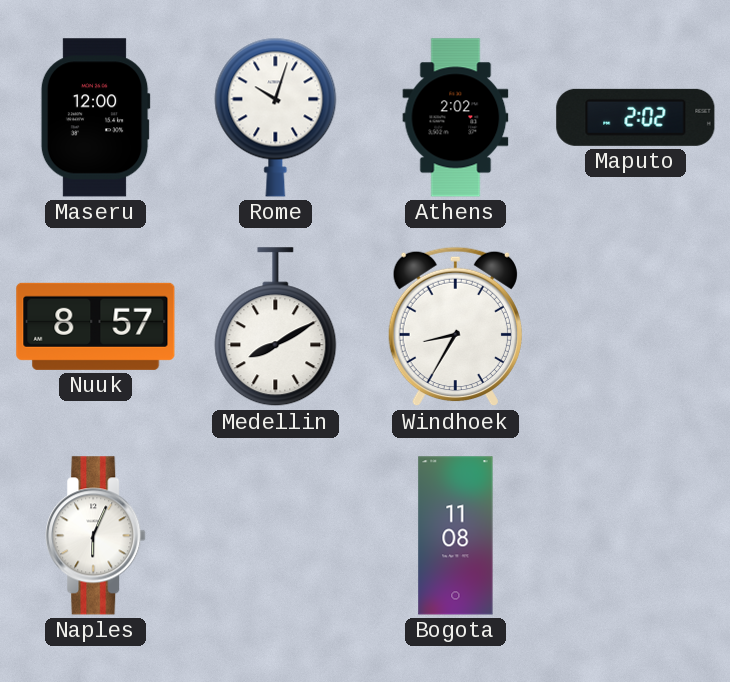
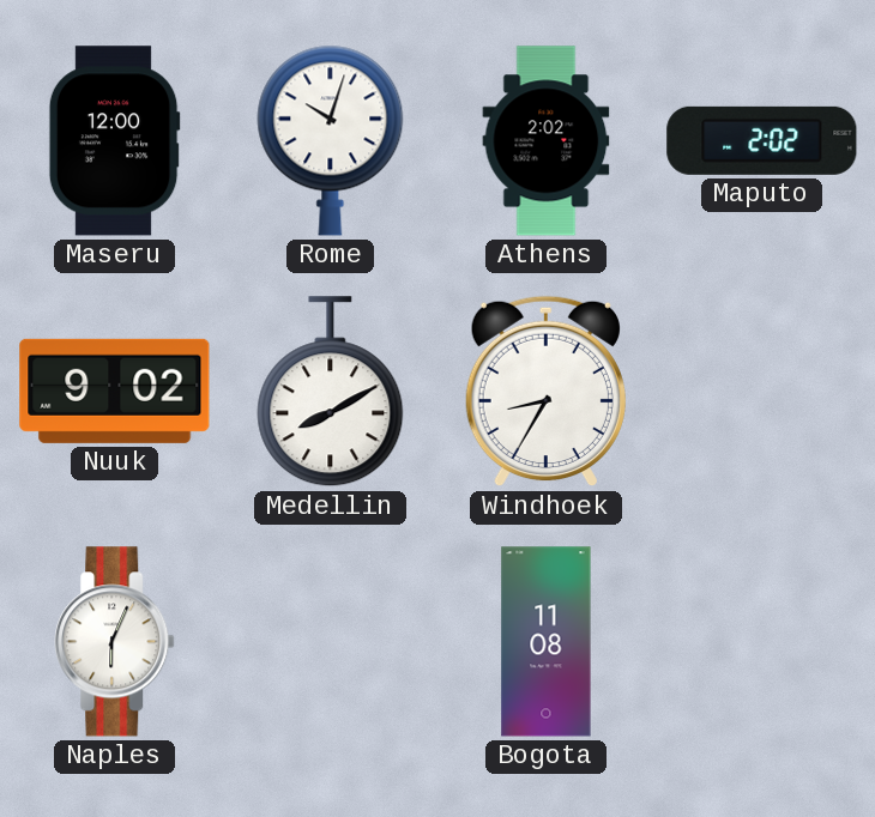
Nuuk: 8:57 -> 9:02 (115, 391)
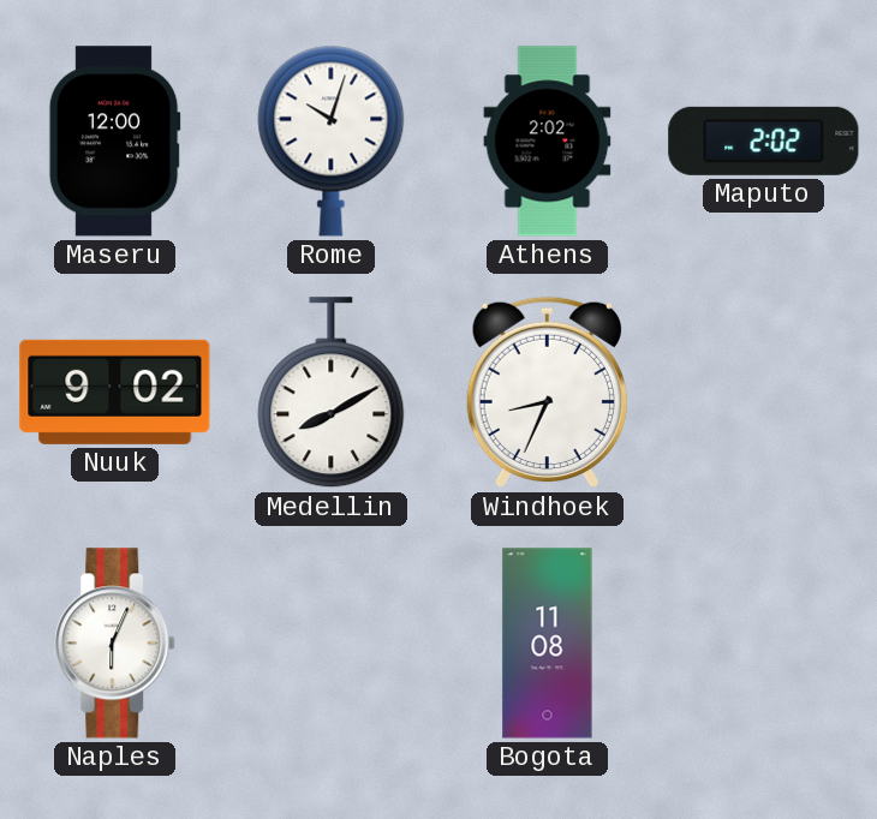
Windhoek: 8:35 -> 8:34 (547, 393)
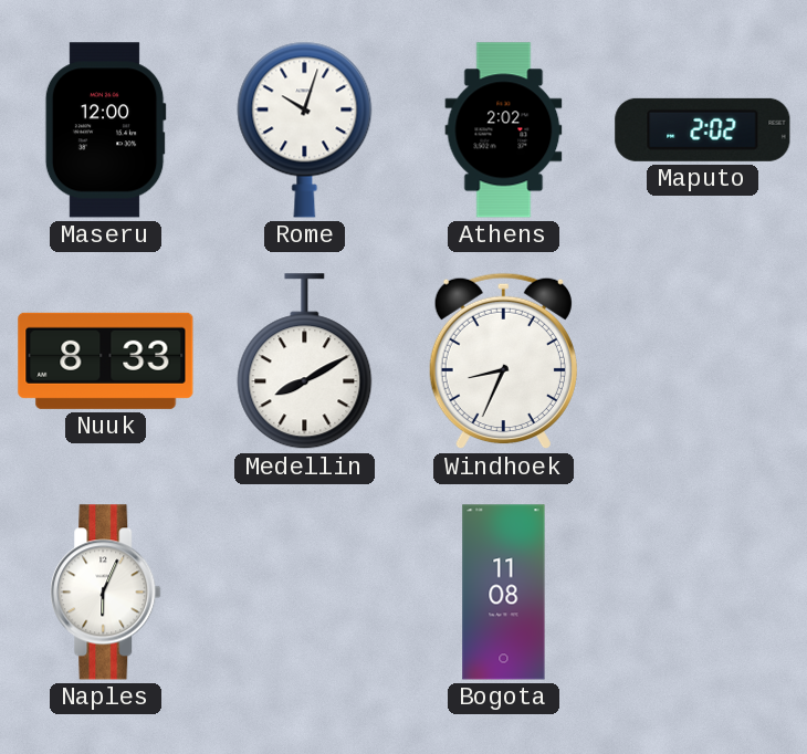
Nuuk: 9:02 -> 8:33 (106, 360)
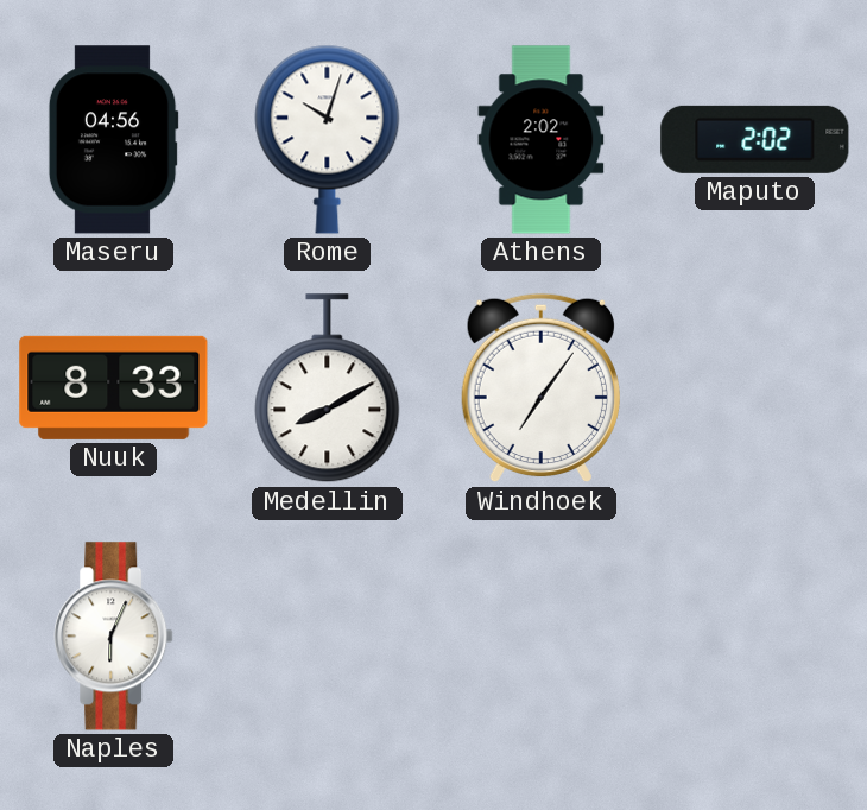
Maseru: 12:00 -> 04:56 (113, 140)
Windhoek: 8:34 -> 7:06 (540, 388)
Bogota: 11:08 -> none (504, 593)
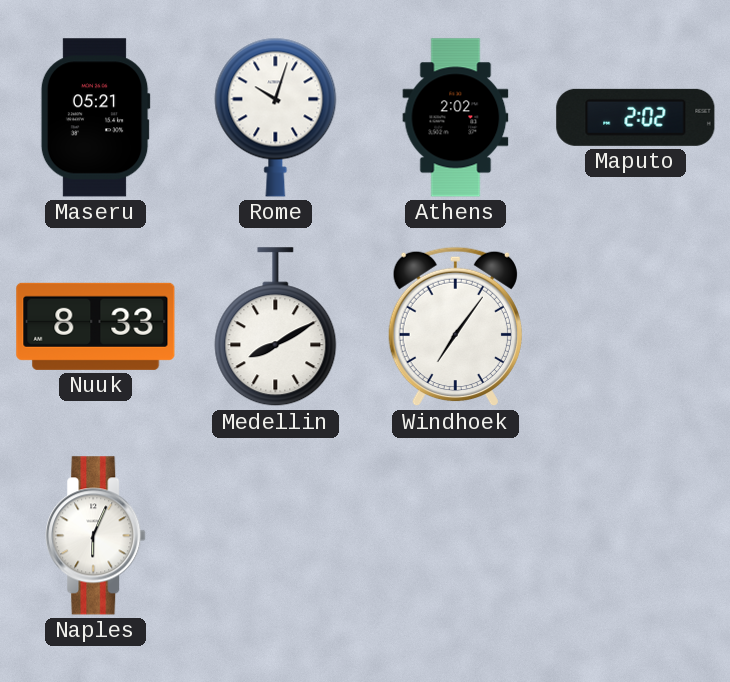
Maseru: 04:56 -> 05:21 (95, 118)
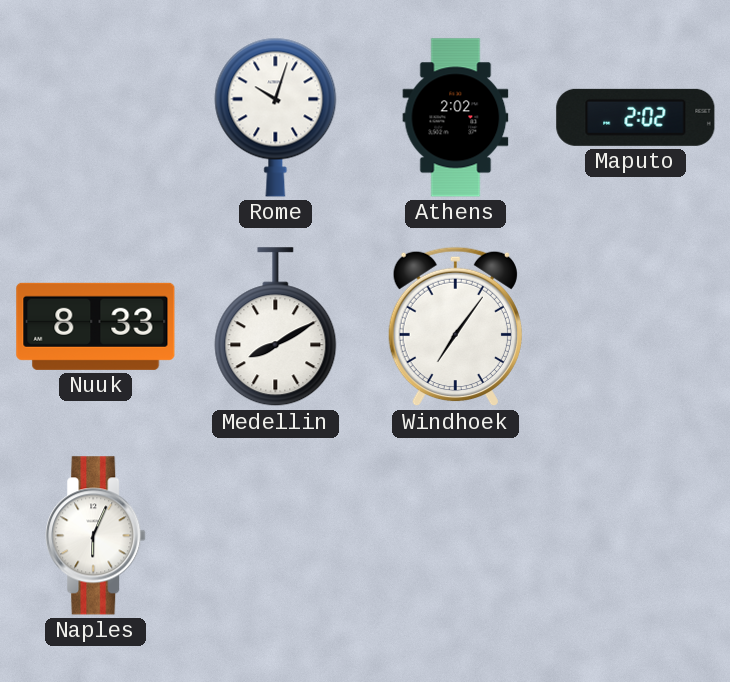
Maseru: 05:21 -> none (95, 118)
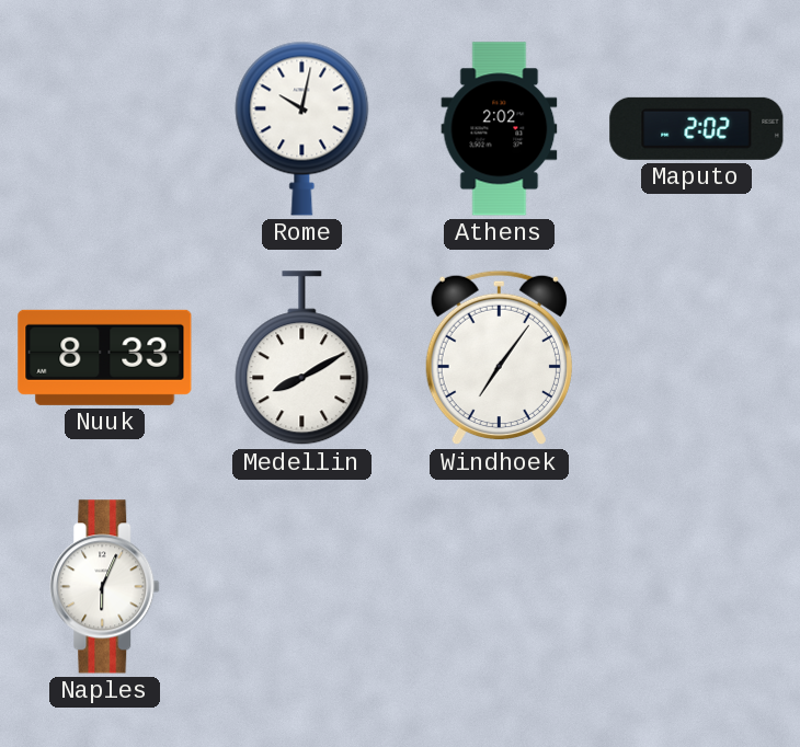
Rome: 10:03 -> 10:02 (302, 128)
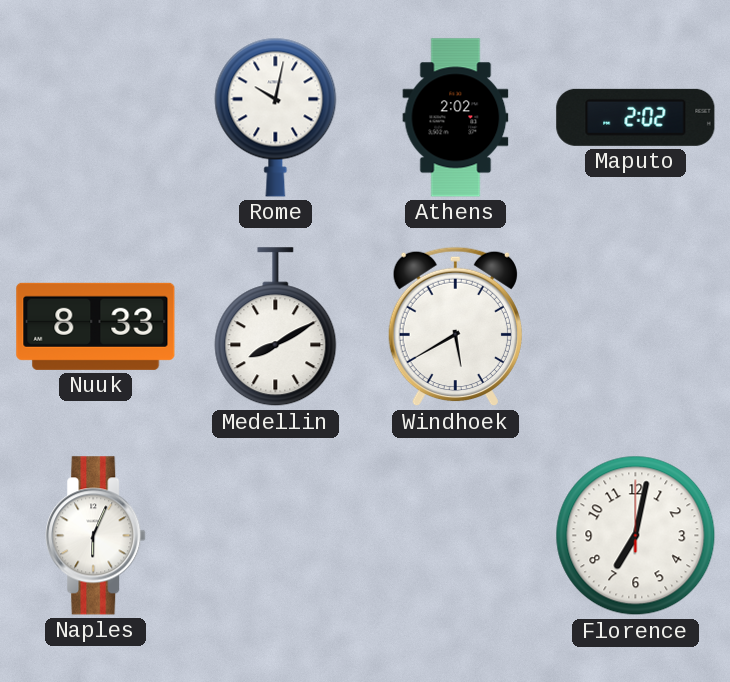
Windhoek: 7:06 -> 5:40 (455, 327)
Florence: none -> 7:02 (636, 536)
